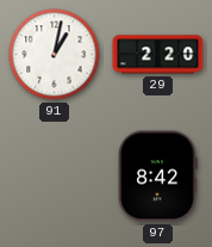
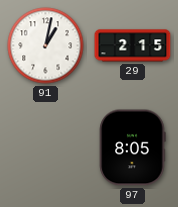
29: 2:20 -> 2:15 (133, 46)
97: 8:42 -> 8:05 (133, 148)
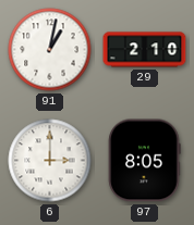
29: 2:15 -> 2:10 (145, 50)
6: none -> 3:00 (50, 161)
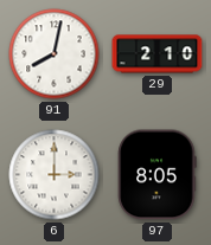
91: 1:02 -> 8:02 (55, 54)
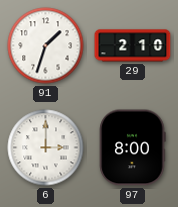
91: 8:02 -> 1:33 (46, 46)
97: 8:05 -> 8:00 (133, 148)
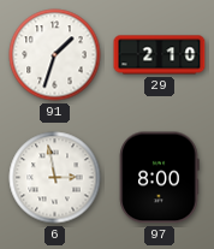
6: 3:00 -> 2:58 (55, 178)
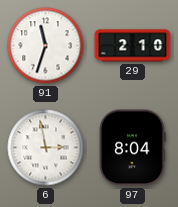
91: 1:33 -> 11:33 (46, 46)
97: 8:00 -> 8:04 (133, 148)
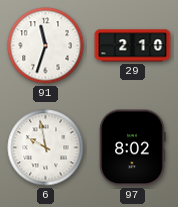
6: 2:58 -> 9:58 (46, 148)
97: 8:04 -> 8:02 (133, 148)
